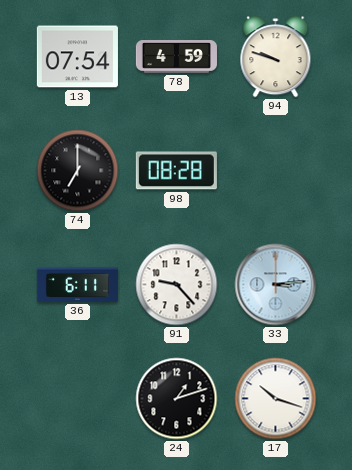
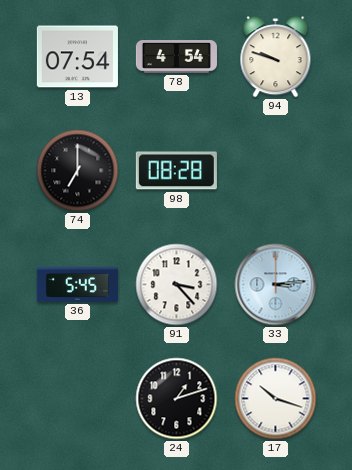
78: 4:59 -> 4:54 (176, 57)
36: 6:11 -> 5:45 (77, 284)
91: 9:23 -> 3:23 (177, 285)
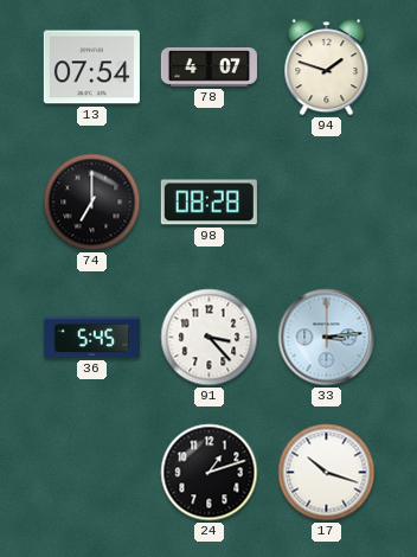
78: 4:54 -> 4:07 (208, 68)
94: 9:48 -> 1:48 (327, 68)
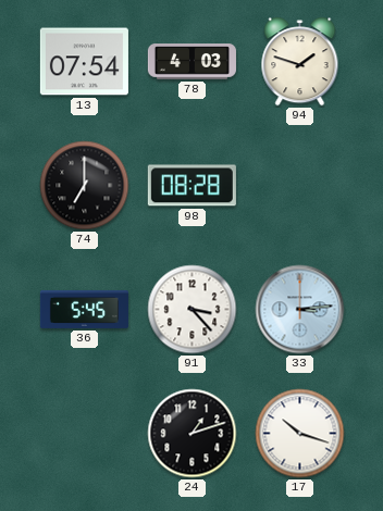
78: 4:07 -> 4:03 (191, 62)
